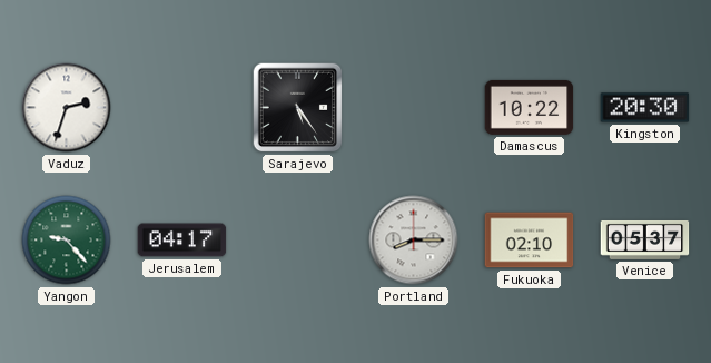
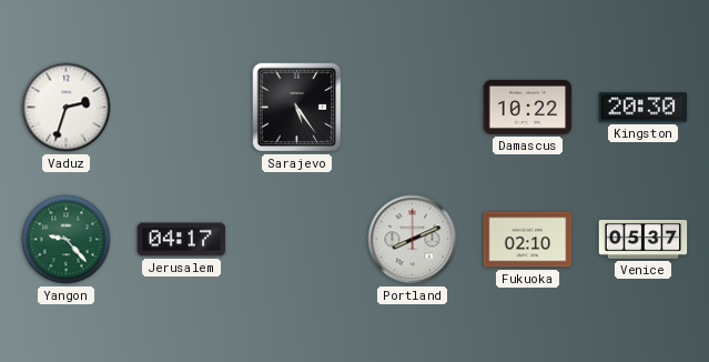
Portland: 8:15 -> 8:11 (413, 240)
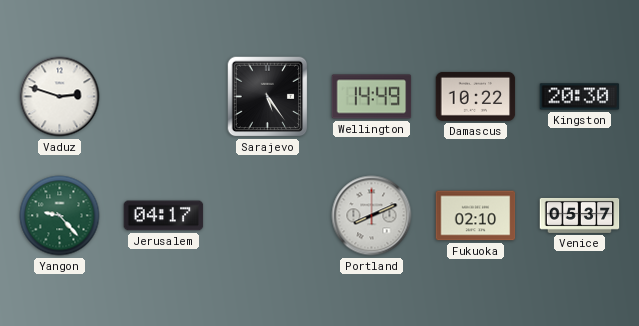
Vaduz: 2:33 -> 2:48 (60, 97)
Wellington: none -> 14:49 (372, 97)
